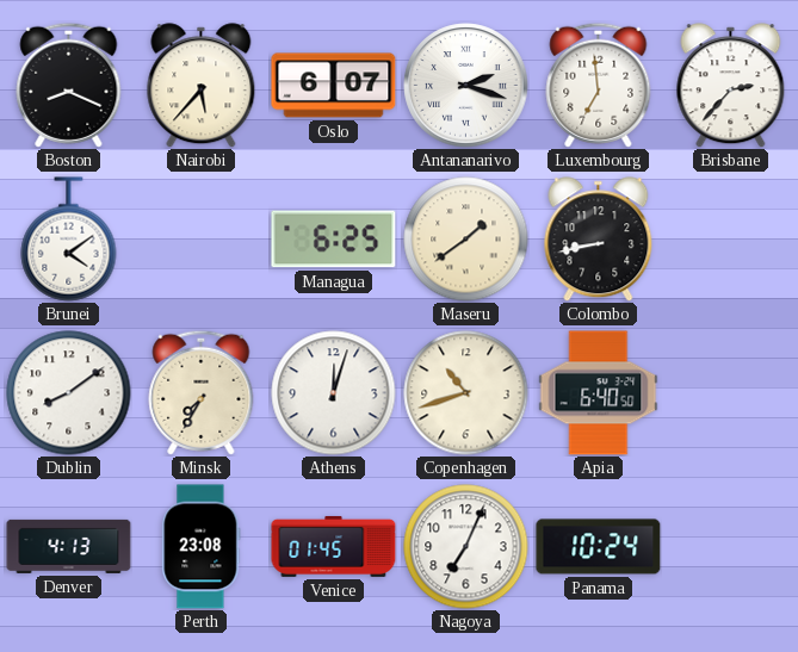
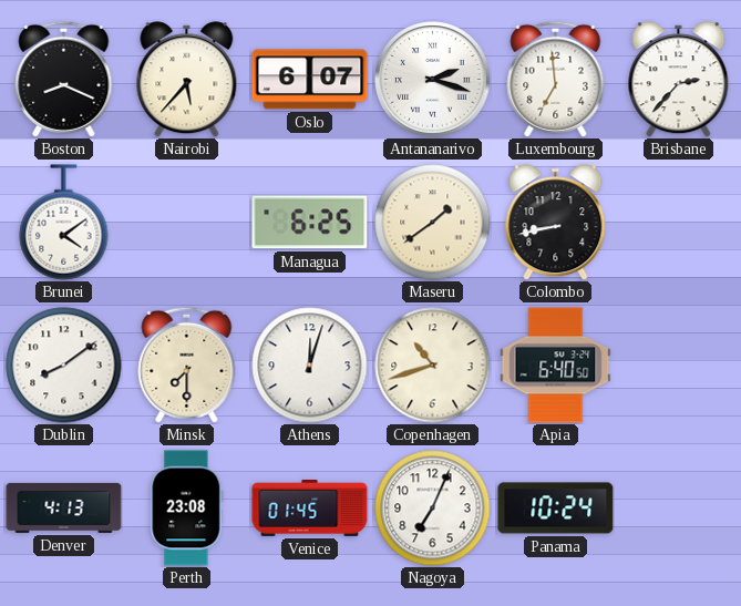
Minsk: 7:35 -> 7:30 (187, 364)
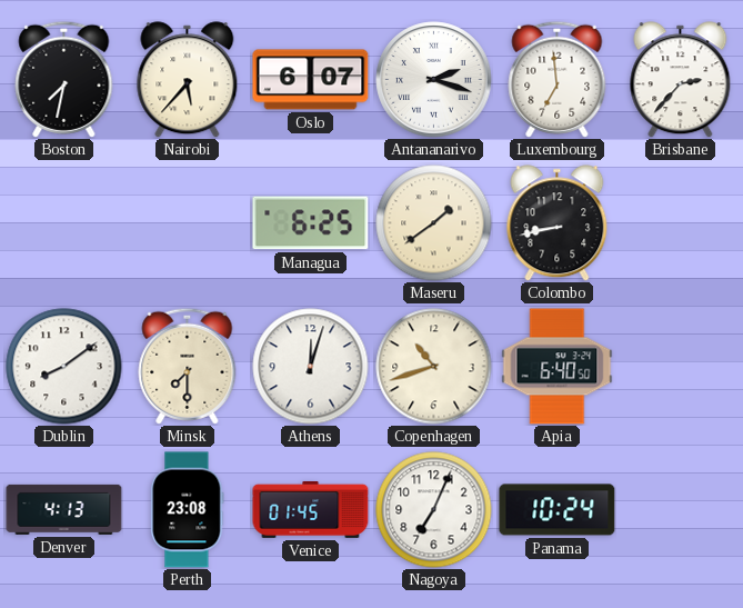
Boston: 8:19 -> 7:32 (64, 79)
Brunei: 4:09 -> none (64, 223)
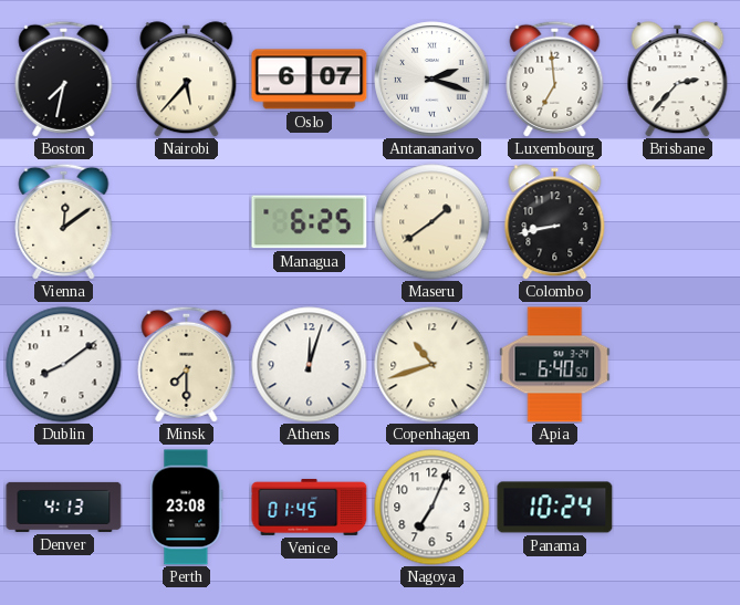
Vienna: none -> 12:09 (64, 221)
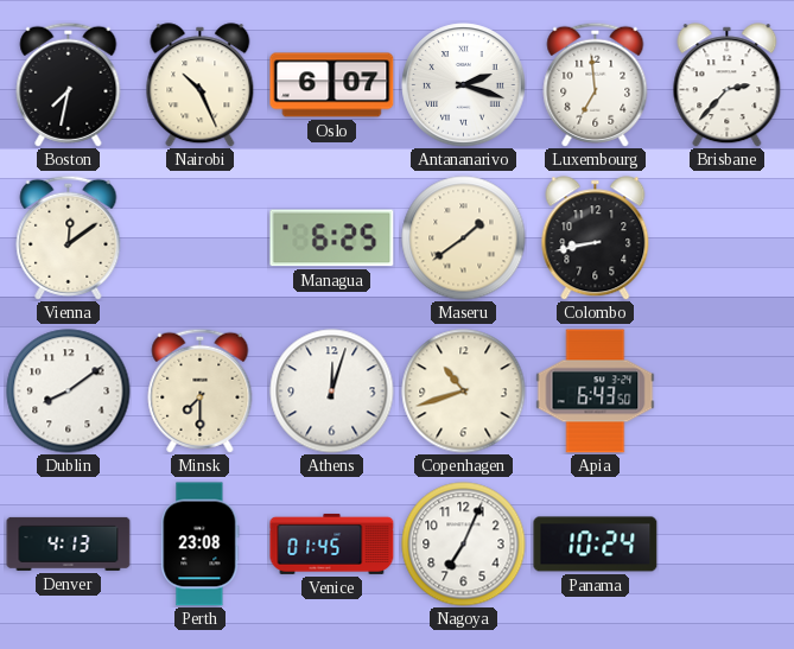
Nairobi: 5:37 -> 10:26 (201, 85)
Apia: 6:40 -> 6:43 (596, 392)
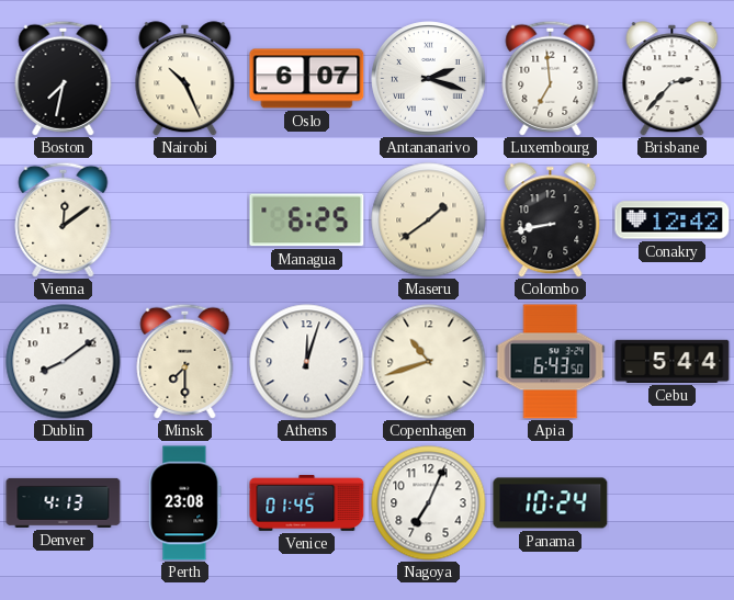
Conakry: none -> 12:42 (673, 220)
Cebu: none -> 5:44 (673, 361)
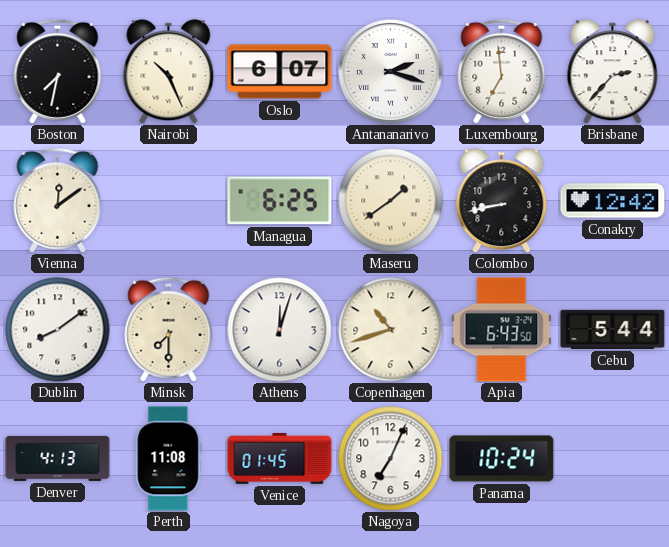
Perth: 23:08 -> 11:08 (169, 459)
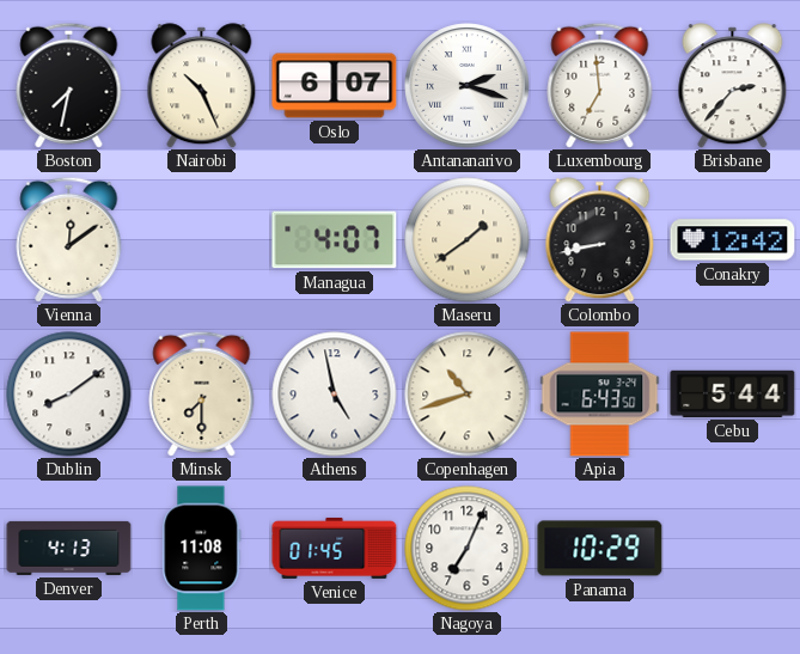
Managua: 6:25 -> 4:07 (335, 240)
Athens: 12:03 -> 4:58 (335, 395)
Panama: 10:24 -> 10:29 (600, 549)
